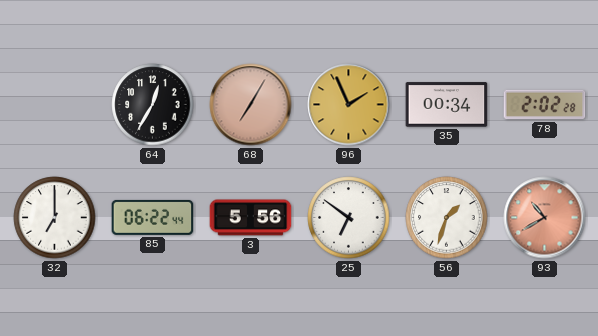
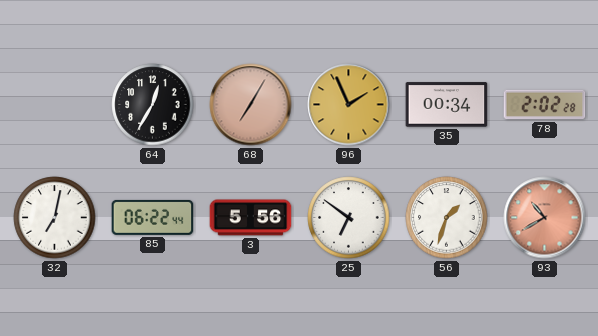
32: 7:00 -> 7:02 (55, 218)
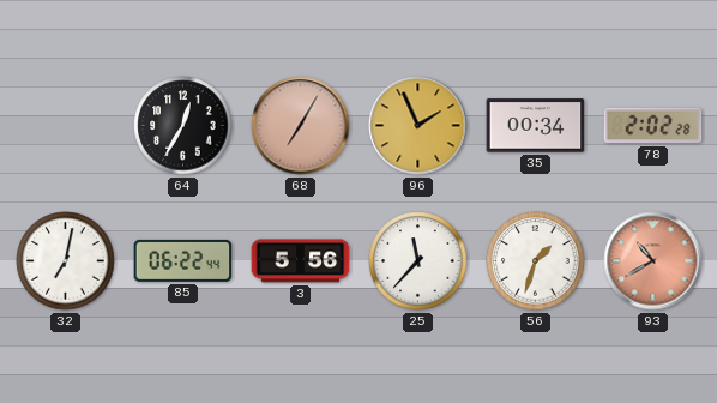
25: 6:51 -> 11:37 (418, 261)
